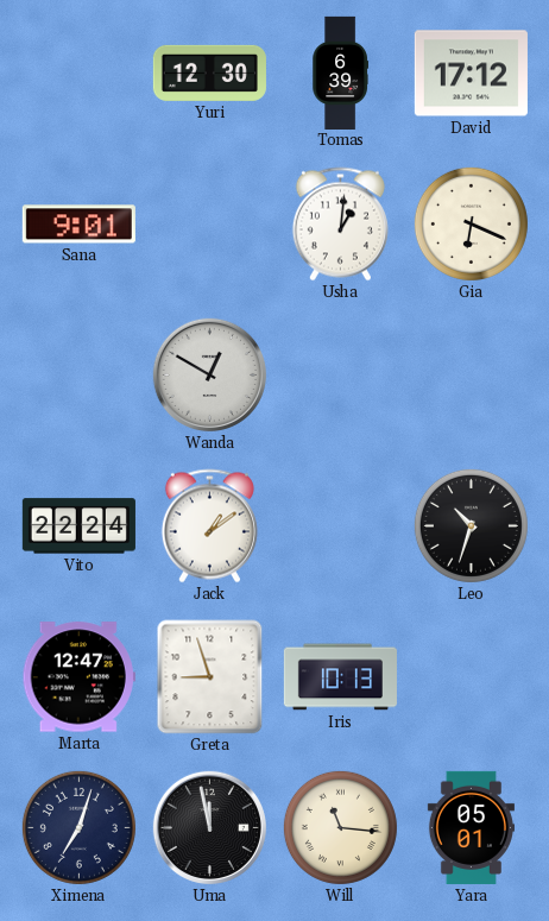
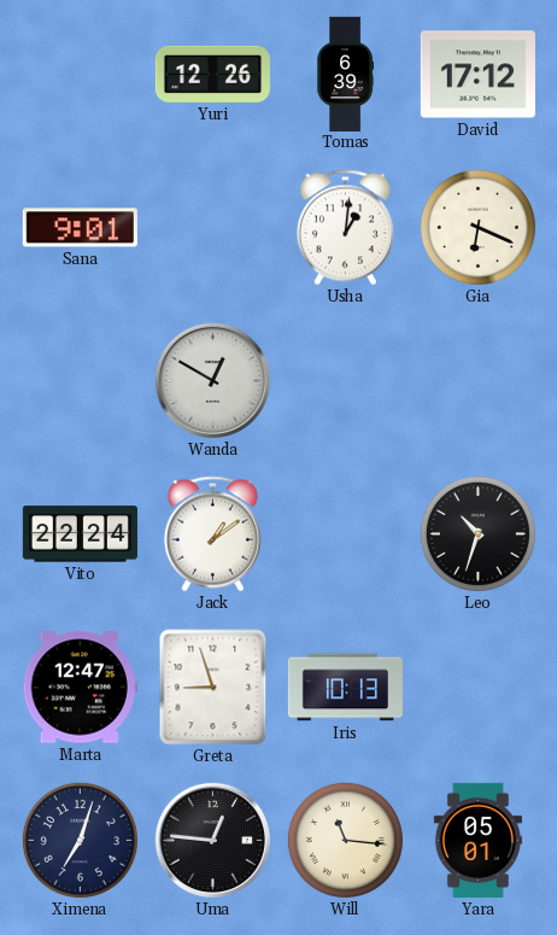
Yuri: 12:30 -> 12:26 (212, 74)
Uma: 11:58 -> 12:46 (212, 840)
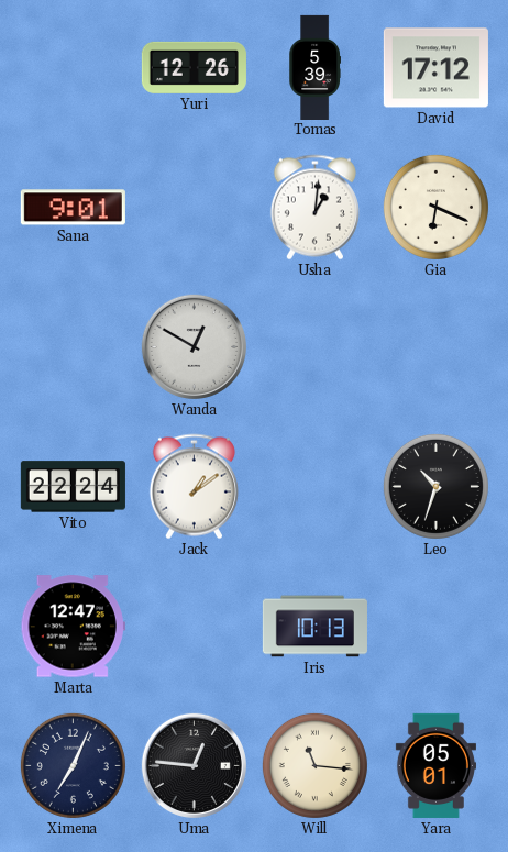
Tomas: 6:39 -> 5:39 (314, 67)
Greta: 8:57 -> none (213, 688)
Ximena: 7:03 -> 7:04 (73, 765)
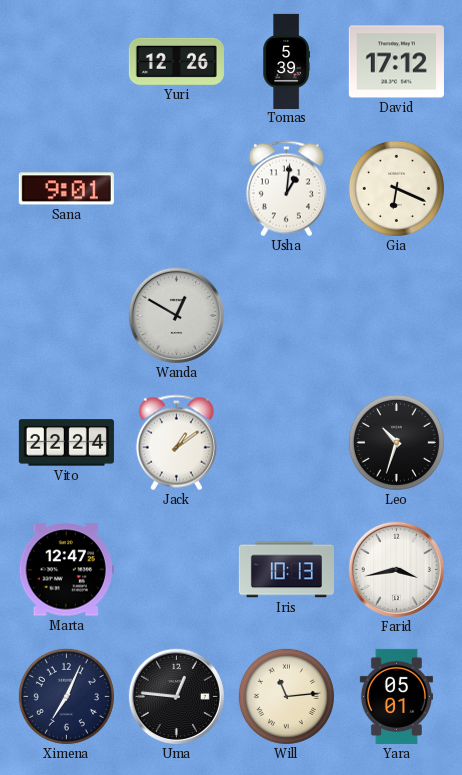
Farid: none -> 3:43 (396, 569)
Will: 11:16 -> 11:14 (286, 696)
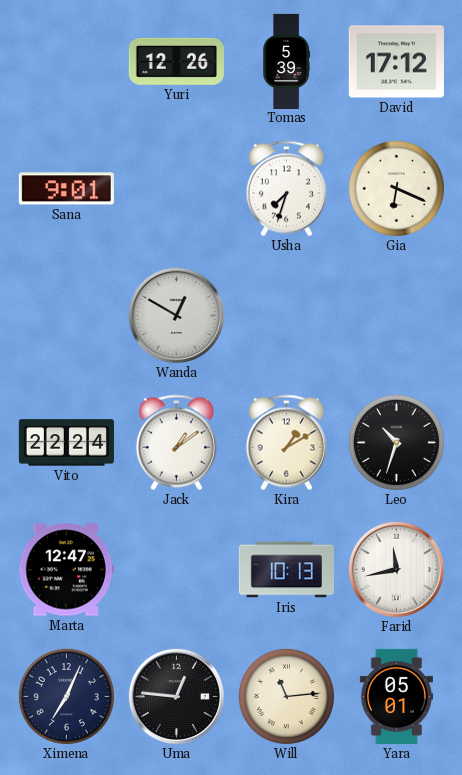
Usha: 1:01 -> 7:33 (286, 189)
Kira: none -> 1:10 (286, 443)
Farid: 3:43 -> 11:43 (396, 569)
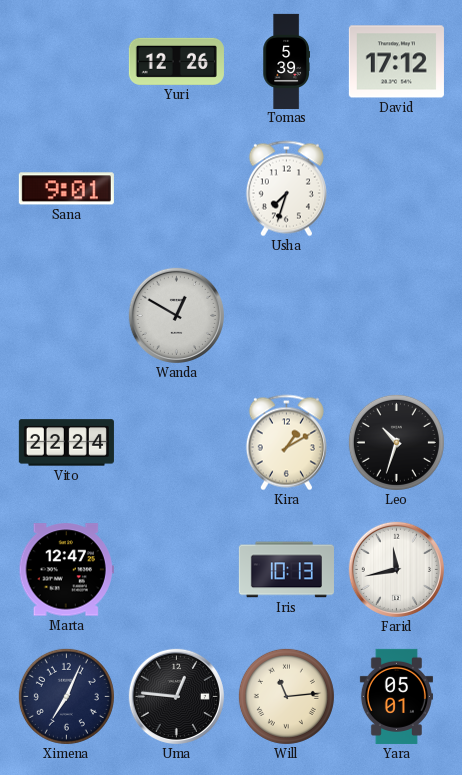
Gia: 6:19 -> none (396, 188)
Jack: 1:09 -> none (176, 443)
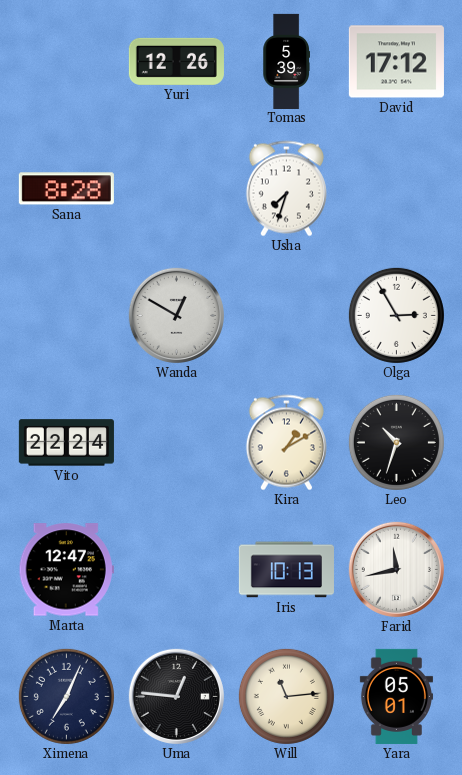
Sana: 9:01 -> 8:28 (66, 189)
Olga: none -> 2:55 (396, 315)
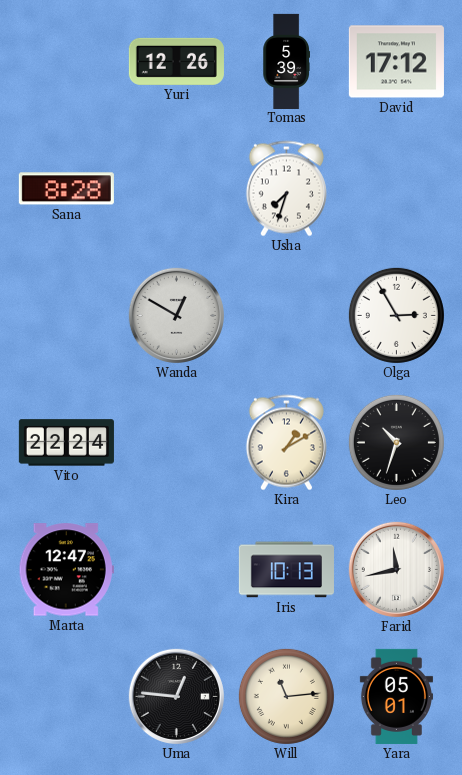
Ximena: 7:04 -> none (66, 696)
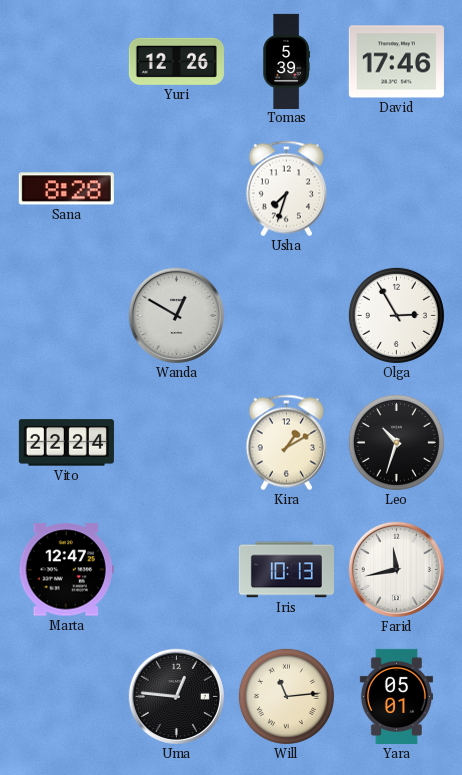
David: 17:12 -> 17:46 (396, 62)
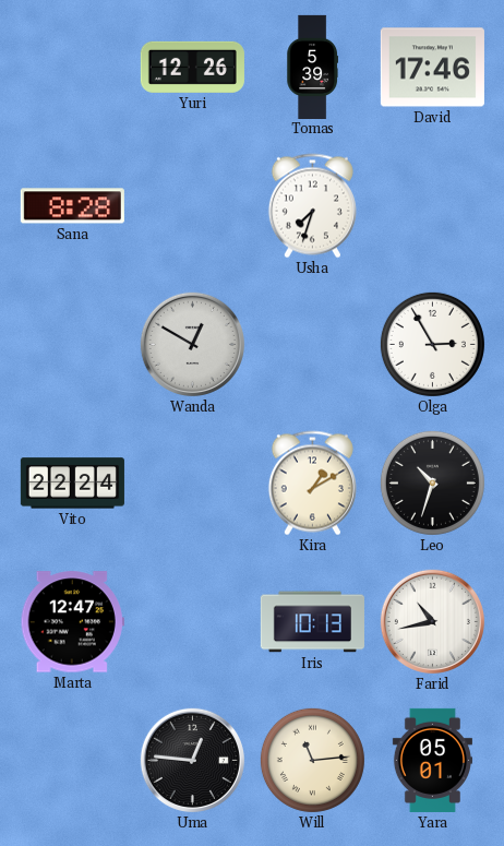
Farid: 11:43 -> 10:43 (432, 621)
